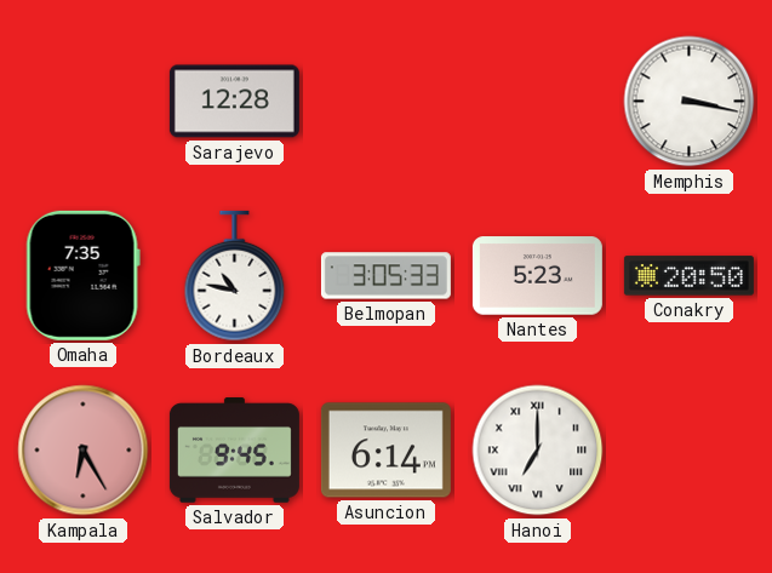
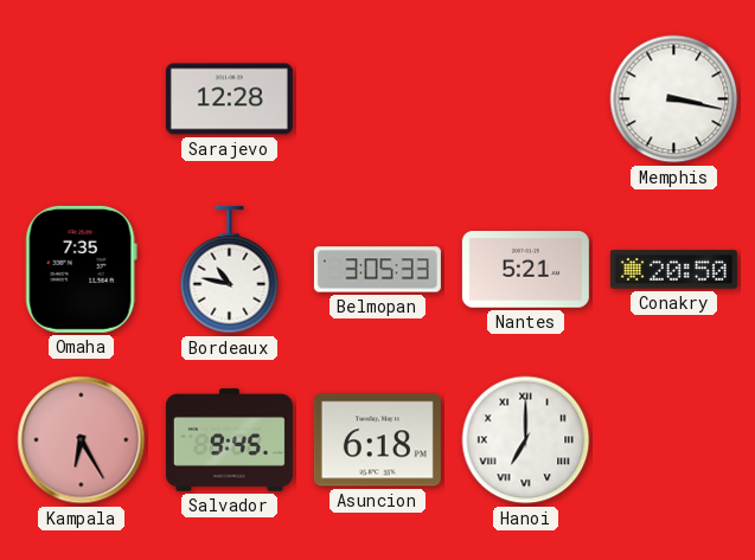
Nantes: 5:23 -> 5:21 (525, 270)
Asuncion: 6:14 -> 6:18 (377, 440)
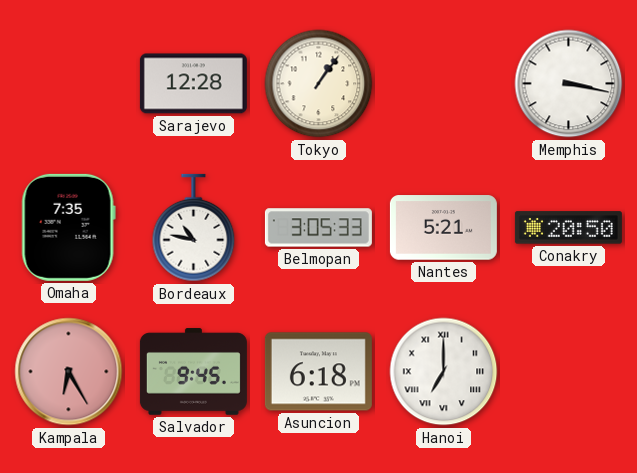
Tokyo: none -> 1:06 (319, 84)
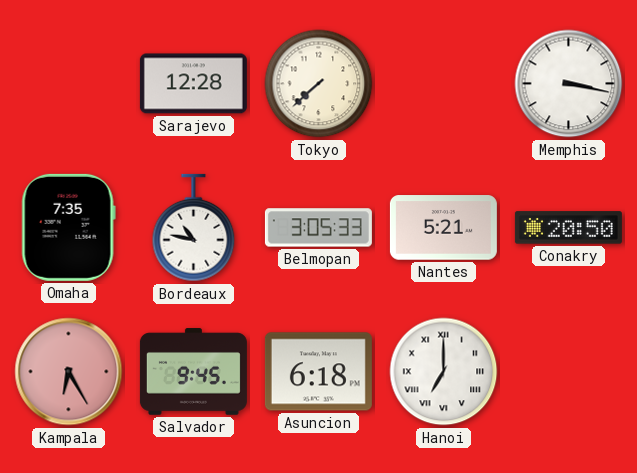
Tokyo: 1:06 -> 7:38 (319, 84)
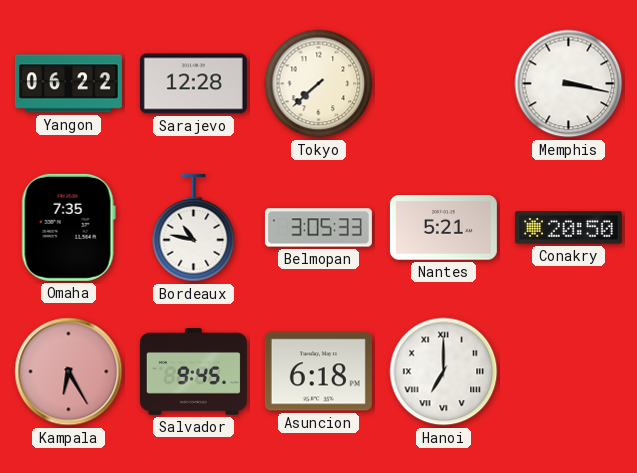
Yangon: none -> 06:22 (68, 84)
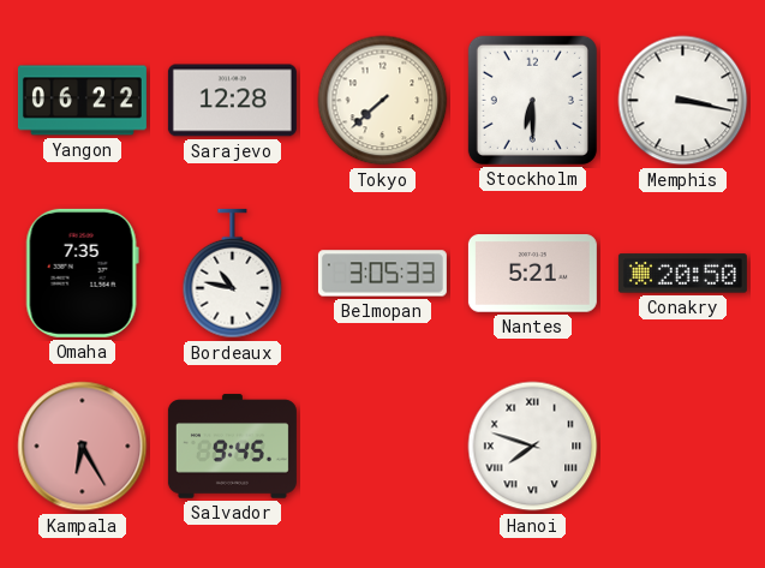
Stockholm: none -> 6:30 (532, 100)
Asuncion: 6:18 -> none (318, 372)
Hanoi: 7:00 -> 7:48 (533, 447)
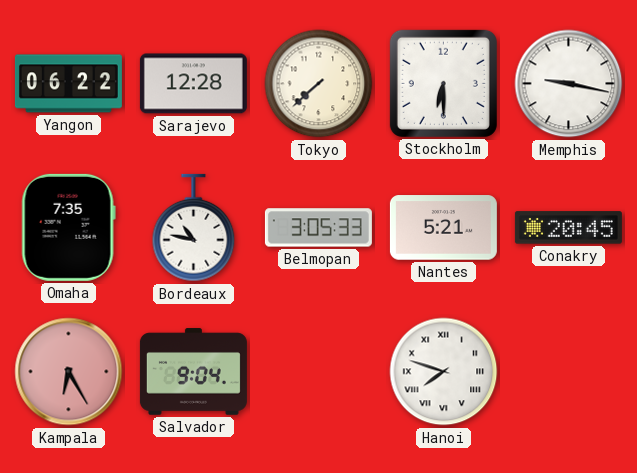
Memphis: 3:17 -> 9:17 (569, 84)
Conakry: 20:50 -> 20:45 (568, 228)
Salvador: 9:45 -> 9:04 (193, 372)
